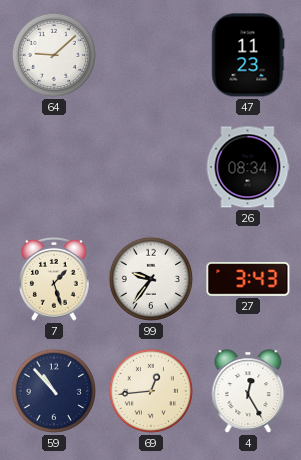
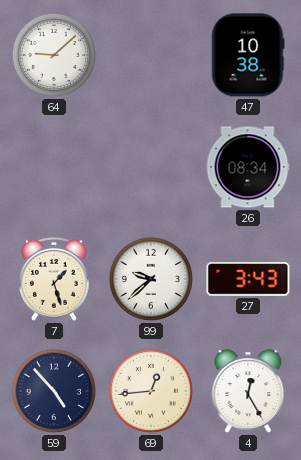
47: 11:23 -> 10:38 (248, 55)
99: 9:36 -> 9:38 (151, 279)
59: 10:53 -> 4:53 (54, 391)
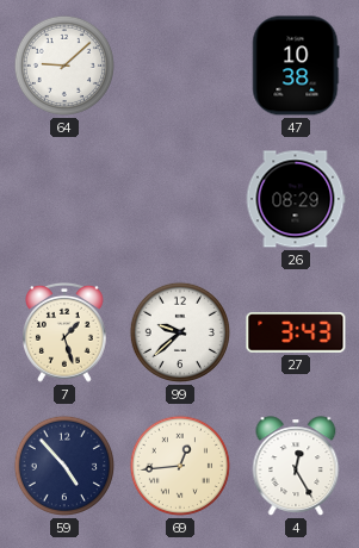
26: 08:34 -> 08:29 (296, 199)
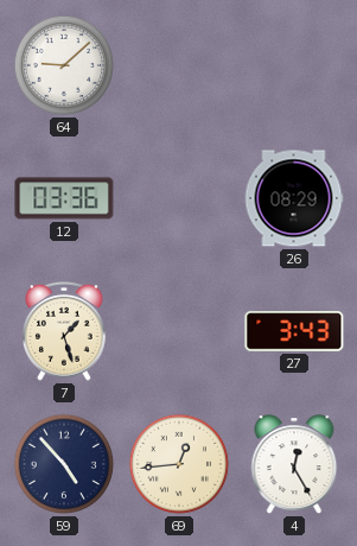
47: 10:38 -> none (296, 66)
12: none -> 03:36 (64, 198)
99: 9:38 -> none (180, 332)
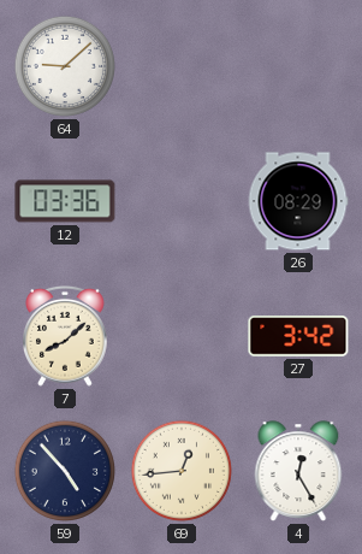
7: 1:27 -> 8:08 (66, 336)
27: 3:43 -> 3:42 (298, 336)
